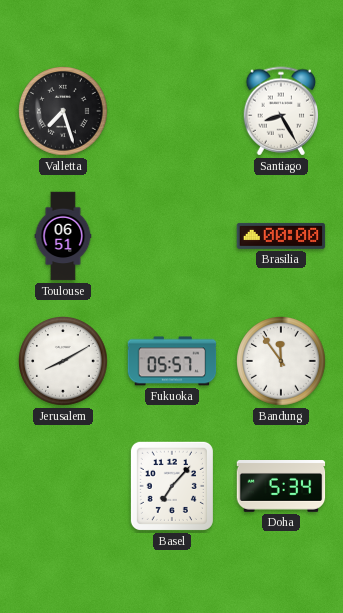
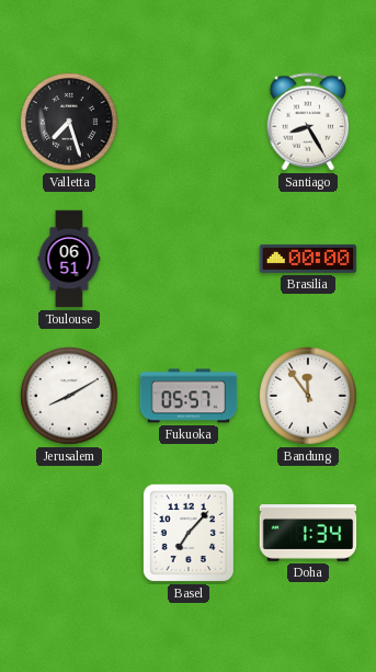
Doha: 5:34 -> 1:34 (308, 534)
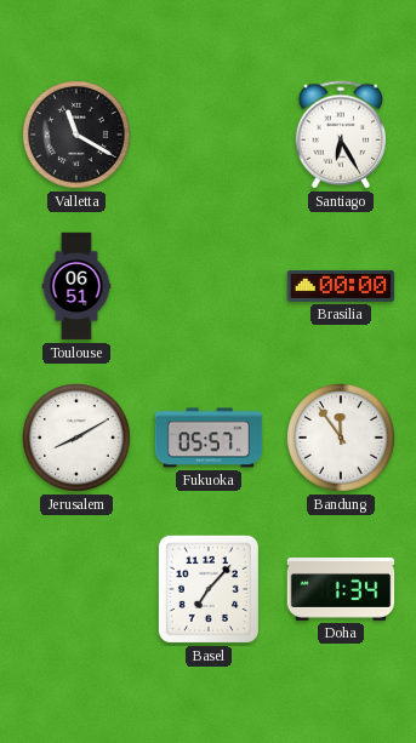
Valletta: 7:27 -> 11:20 (78, 136)
Santiago: 8:25 -> 6:25 (341, 135)
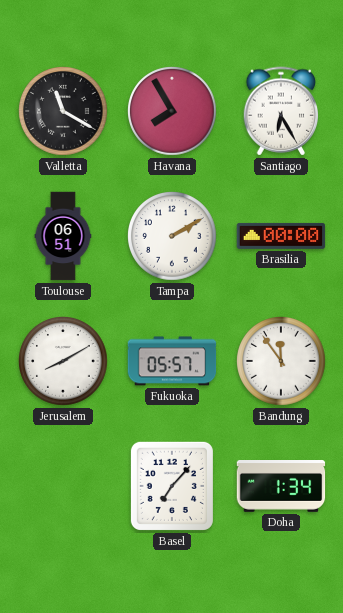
Havana: none -> 7:55 (173, 112)
Tampa: none -> 2:10 (173, 237)
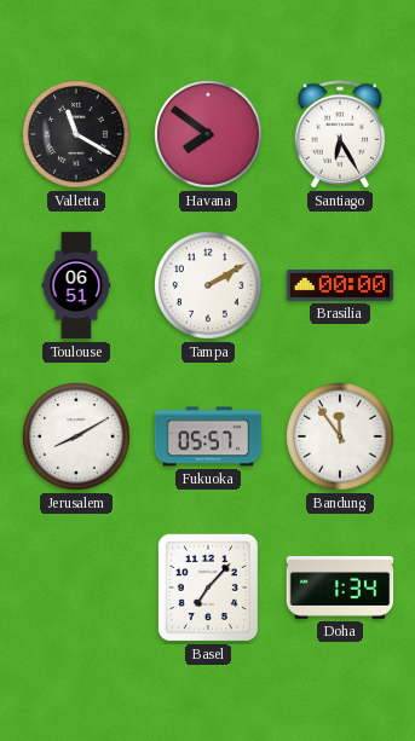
Havana: 7:55 -> 7:51 (209, 135)
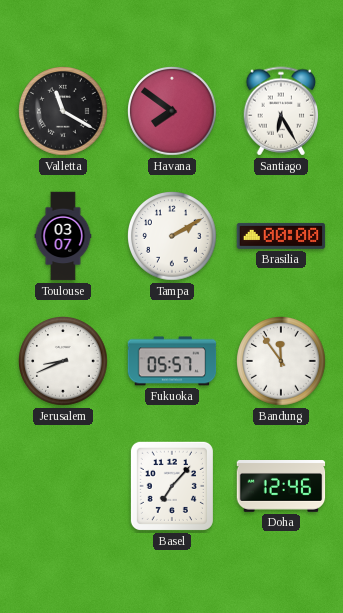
Toulouse: 06:51 -> 03:07 (63, 236)
Jerusalem: 8:10 -> 8:41 (64, 362)
Doha: 1:34 -> 12:46 (281, 487)
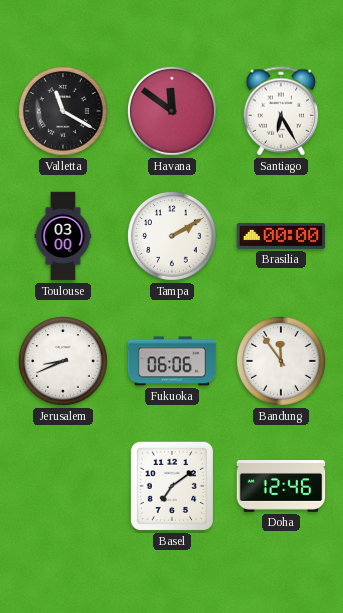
Havana: 7:51 -> 11:51 (173, 112)
Toulouse: 03:07 -> 03:00 (63, 236)
Fukuoka: 05:57 -> 06:06 (172, 361)
Basel: 7:07 -> 7:09 (172, 486)
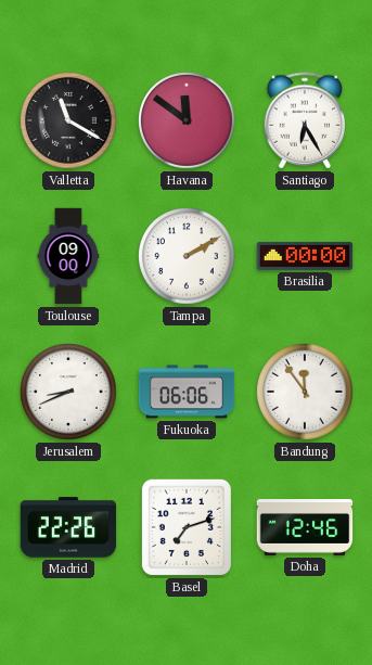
Toulouse: 03:00 -> 09:00 (68, 256)
Madrid: none -> 22:26 (68, 527)
Basel: 7:09 -> 7:12 (187, 527)
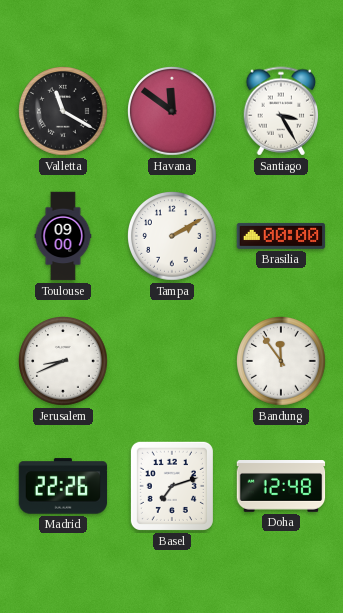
Santiago: 6:25 -> 3:25 (281, 111)
Fukuoka: 06:06 -> none (187, 392)
Doha: 12:46 -> 12:48 (281, 487)
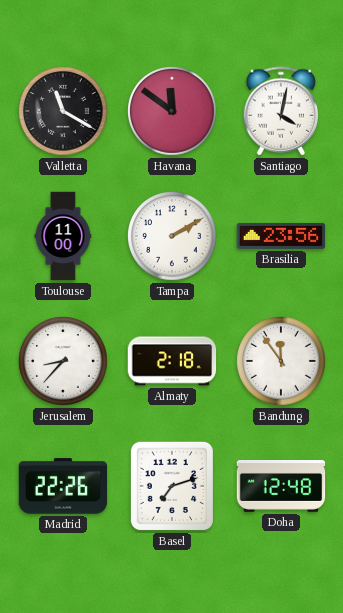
Santiago: 3:25 -> 4:02 (281, 111)
Toulouse: 09:00 -> 11:00 (63, 236)
Brasilia: 00:00 -> 23:56 (281, 236)
Jerusalem: 8:41 -> 8:37 (64, 362)
Almaty: none -> 2:18 (172, 361)
